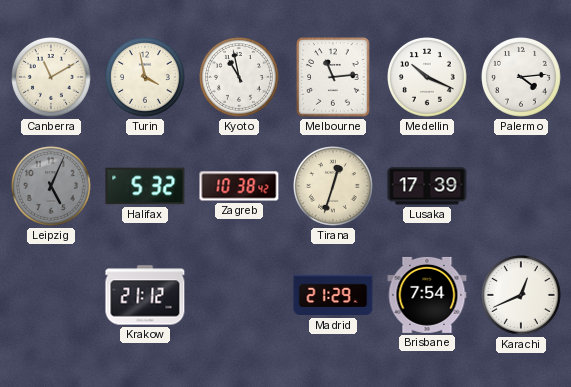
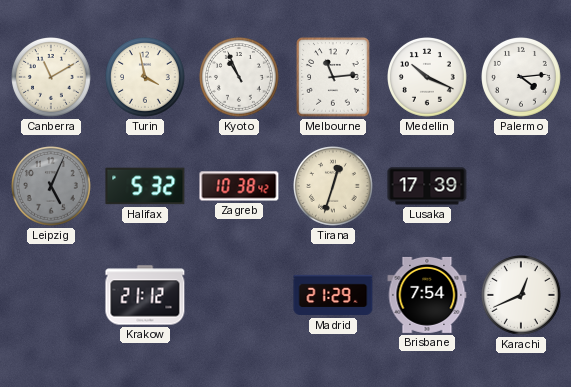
Kyoto: 10:58 -> 10:56 (240, 78)
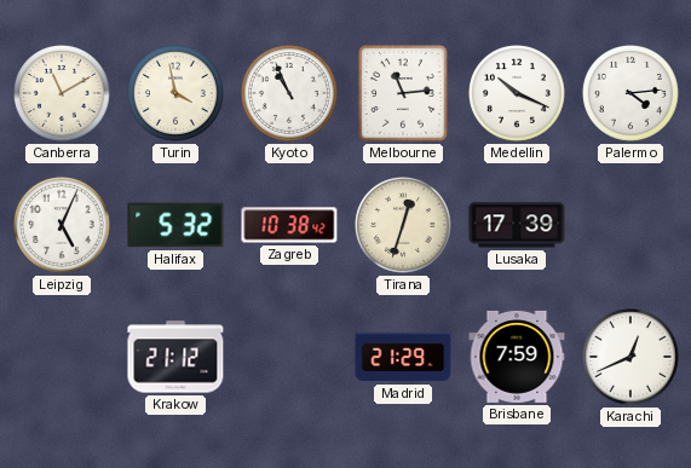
Leipzig dial: grey -> white (63, 226)
Brisbane: 7:54 -> 7:59 (517, 357)
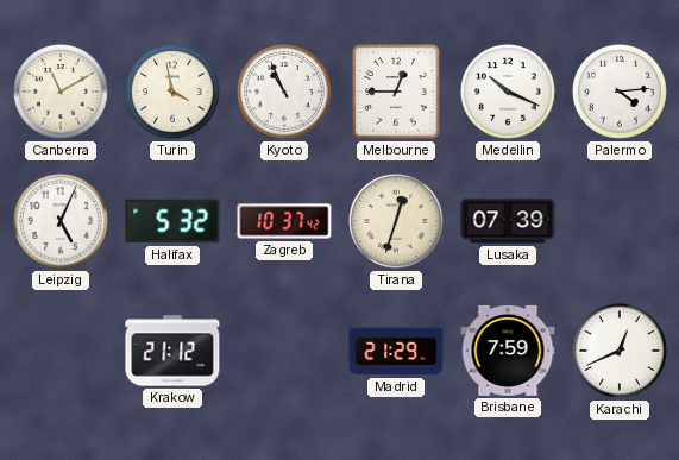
Melbourne: 11:14 -> 12:45 (396, 92)
Zagreb: 10:38 -> 10:37 (284, 221)
Lusaka: 17:39 -> 07:39 (508, 221)
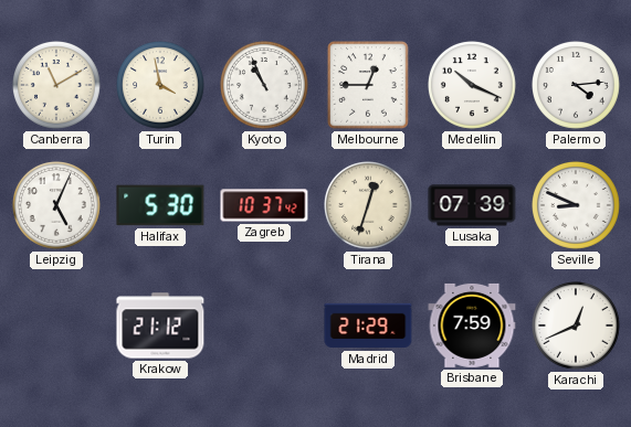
Halifax: 5:32 -> 5:30 (160, 205)
Seville: none -> 8:49 (577, 206)
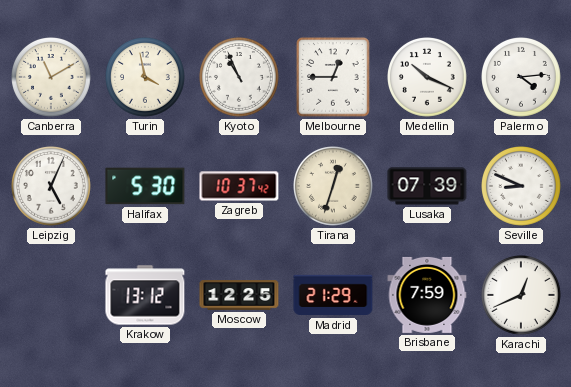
Krakow: 21:12 -> 13:12 (145, 295)
Moscow: none -> 12:25 (239, 295)
